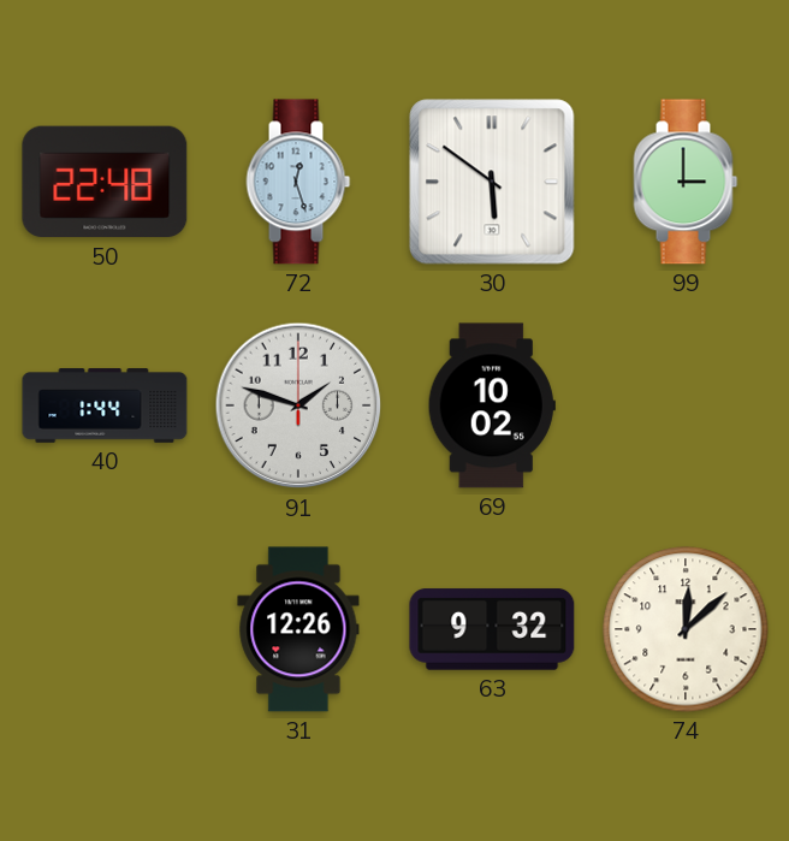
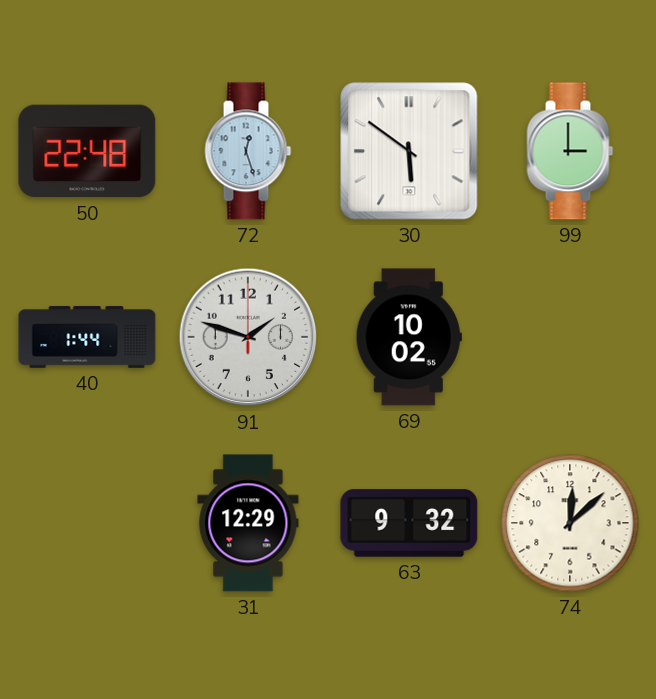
31: 12:26 -> 12:29 (248, 523)
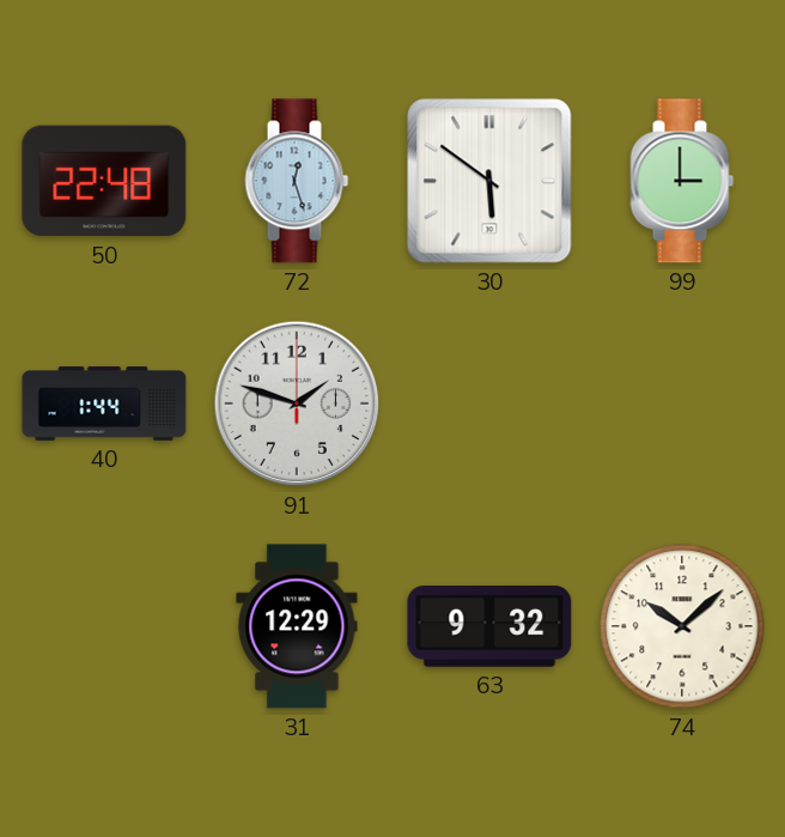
69: 10:02 -> none (409, 337)
74: 12:08 -> 10:08 (682, 626)
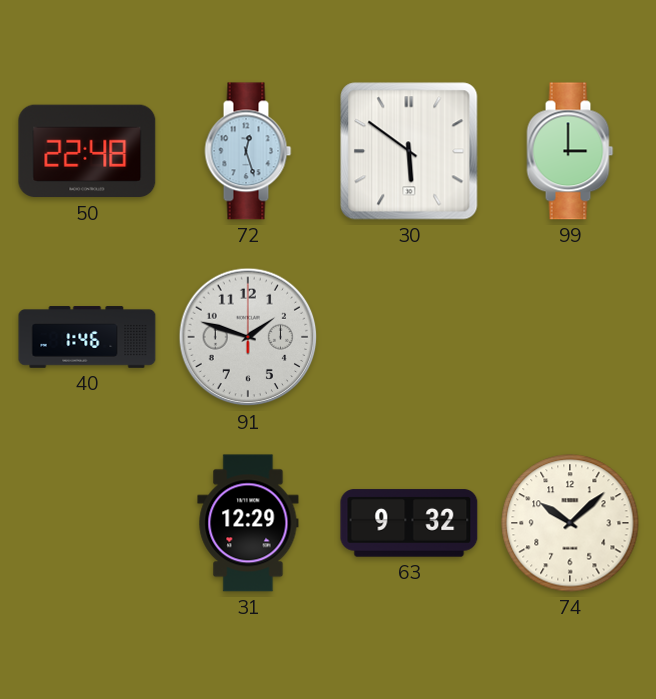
40: 1:44 -> 1:46 (87, 337)
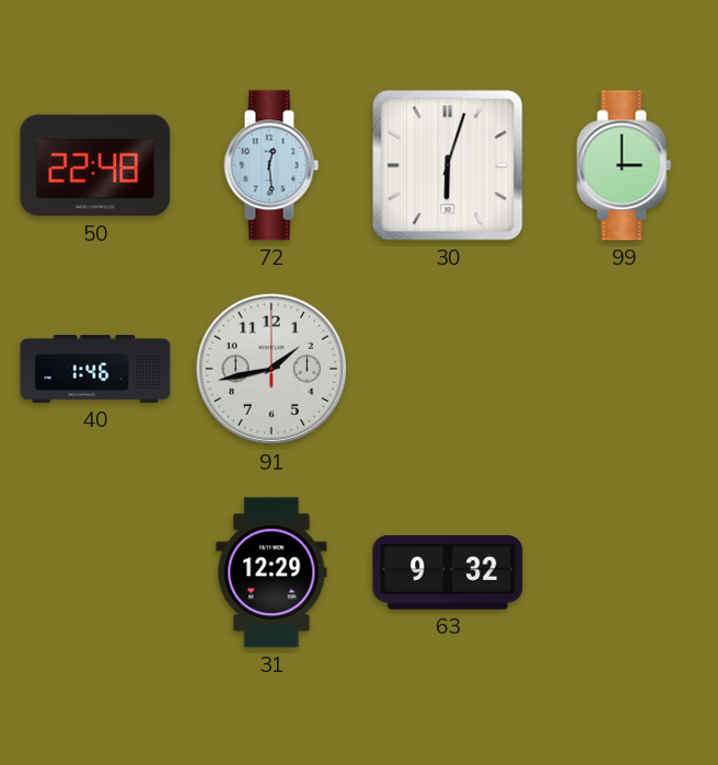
72: 12:27 -> 12:29 (271, 165)
30: 5:51 -> 6:03 (448, 165)
91: 1:48 -> 1:43 (271, 369)
74: 10:08 -> none (570, 523)
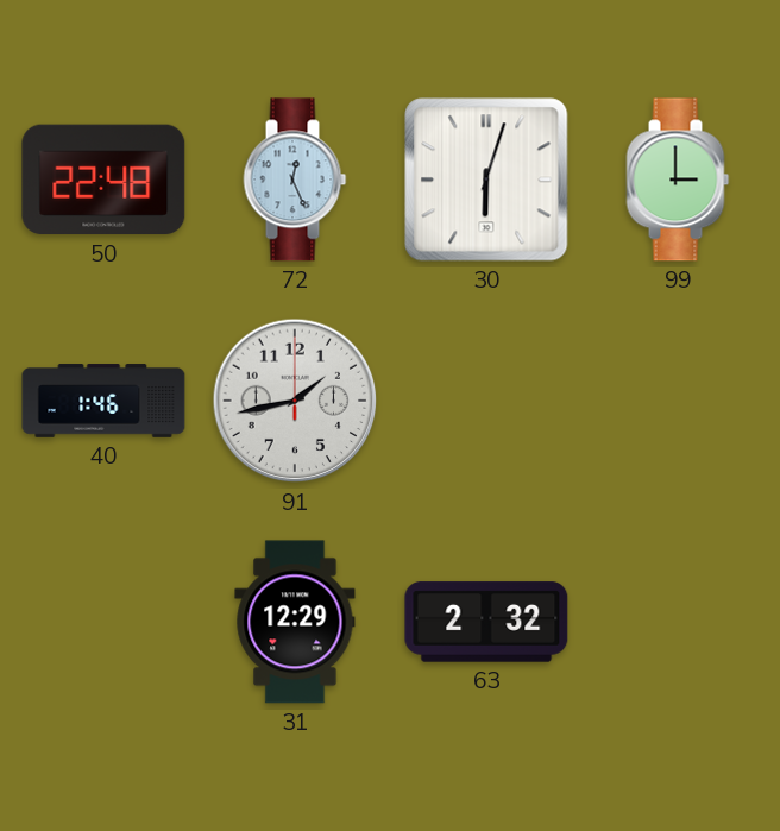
72: 12:29 -> 12:26 (295, 180)
63: 9:32 -> 2:32 (486, 622)
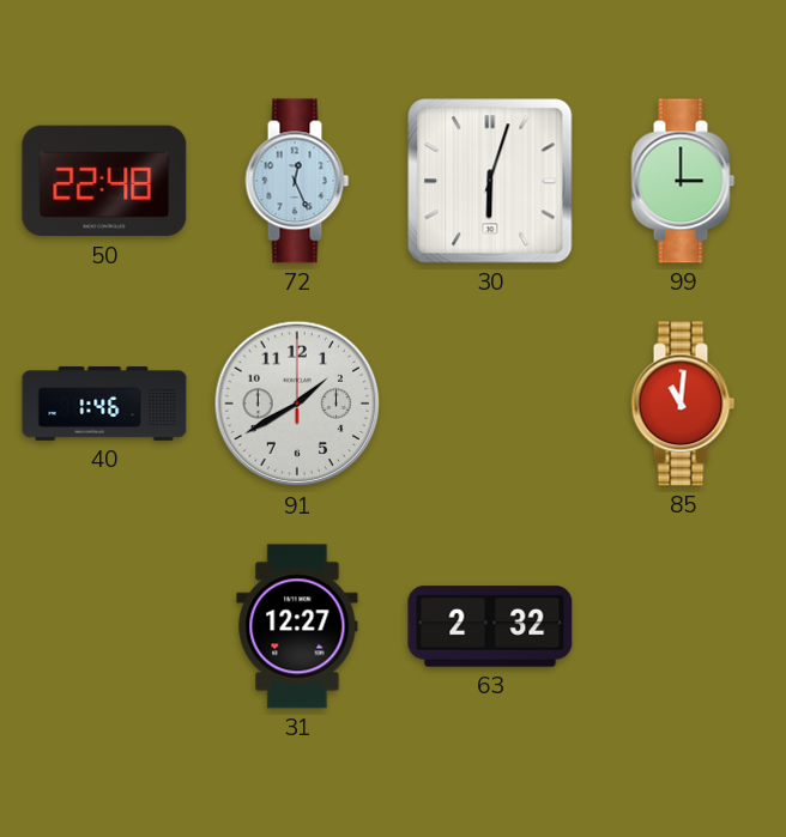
91: 1:43 -> 1:40 (297, 404)
85: none -> 11:01 (683, 404)
31: 12:29 -> 12:27 (297, 626)
